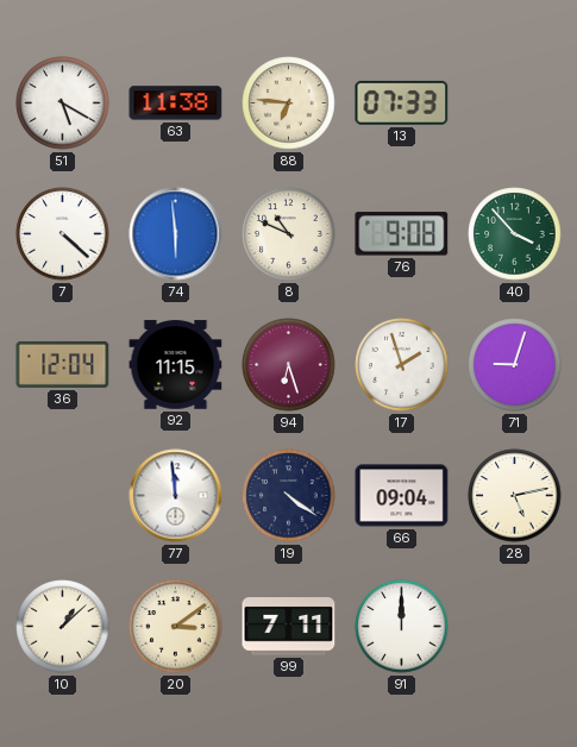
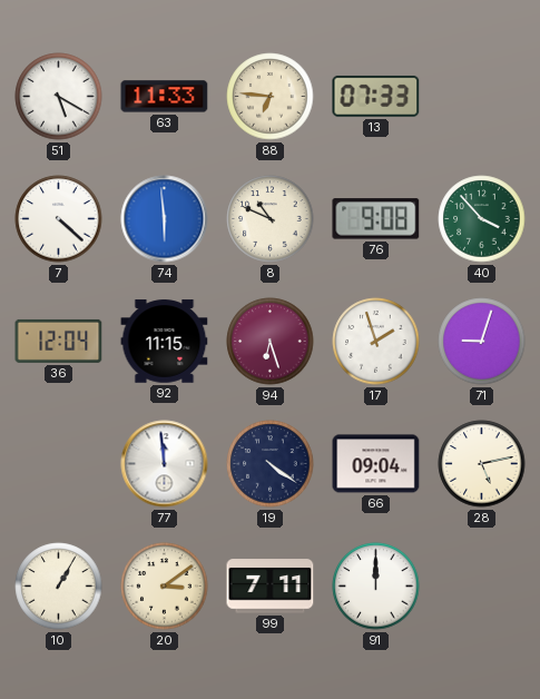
63: 11:38 -> 11:33 (165, 97)
10: 1:08 -> 1:05 (59, 587)
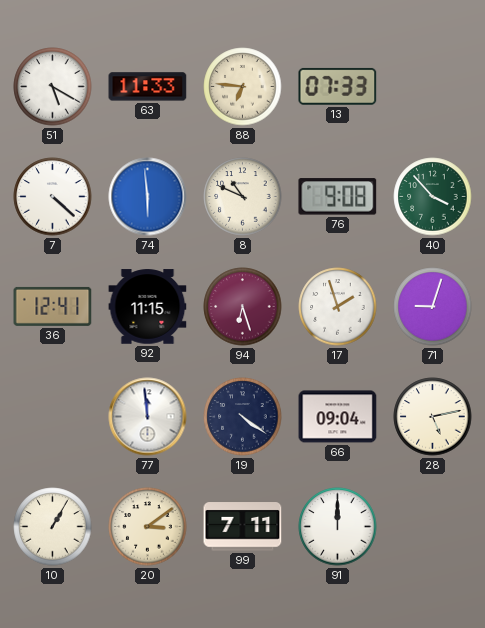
36: 12:04 -> 12:41 (53, 306)
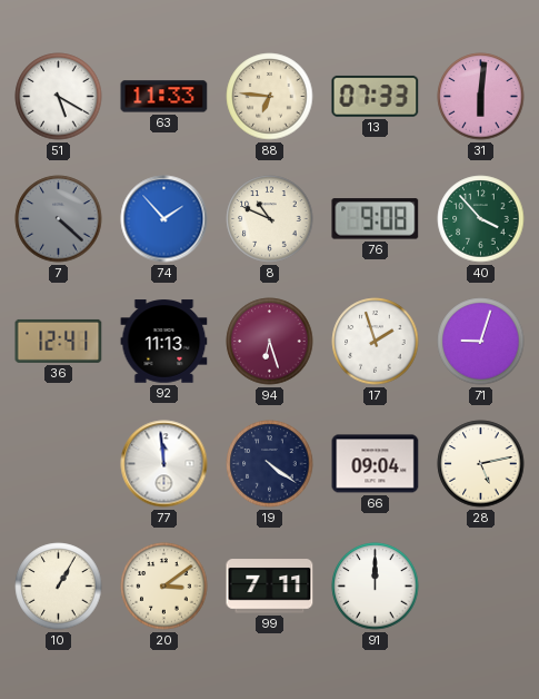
31: none -> 6:01 (481, 97)
7 dial: white -> grey (59, 219)
74: 5:59 -> 1:53 (164, 219)
92: 11:15 -> 11:13 (164, 342)
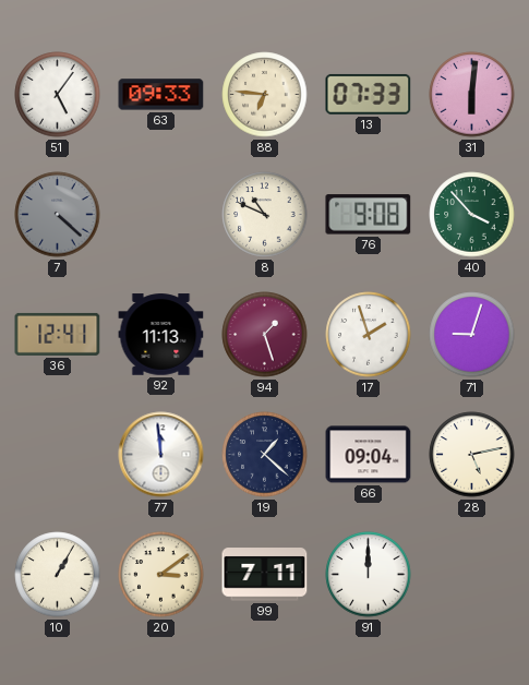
51: 5:20 -> 5:06 (58, 95)
63: 11:33 -> 09:33 (161, 95)
74: 1:53 -> none (164, 219)
94: 6:27 -> 1:27 (265, 335)
19: 4:21 -> 1:22 (265, 455)
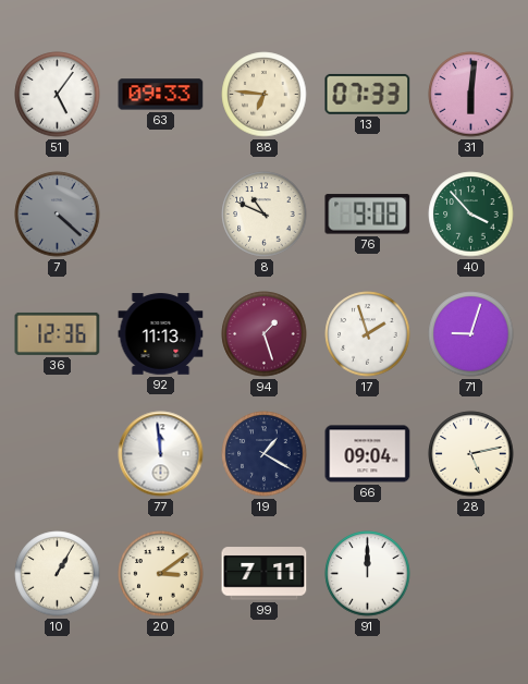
36: 12:41 -> 12:36 (58, 333)
19: 1:22 -> 1:20 (265, 454)
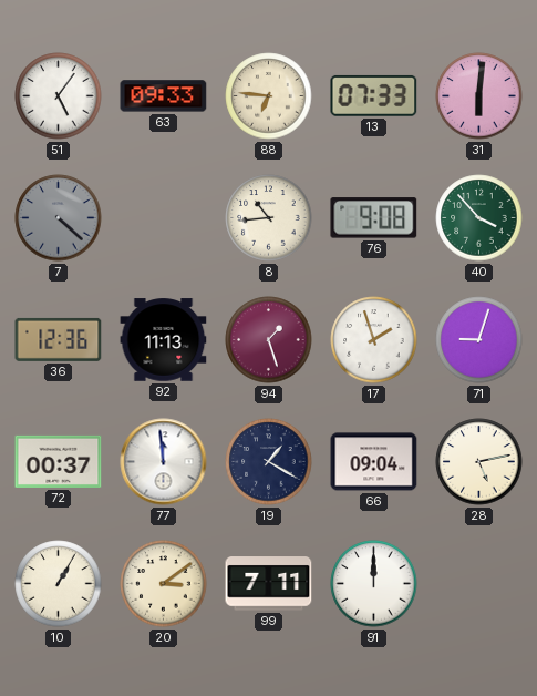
8: 10:49 -> 10:44 (269, 218)
72: none -> 00:37 (59, 461)
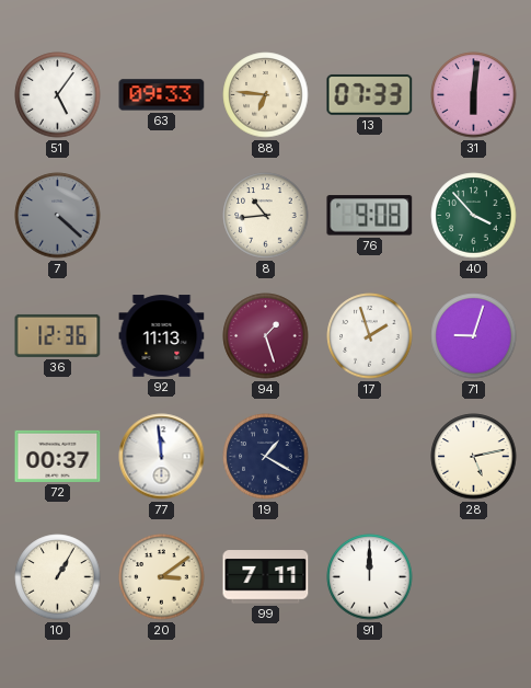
66: 09:04 -> none (374, 462)
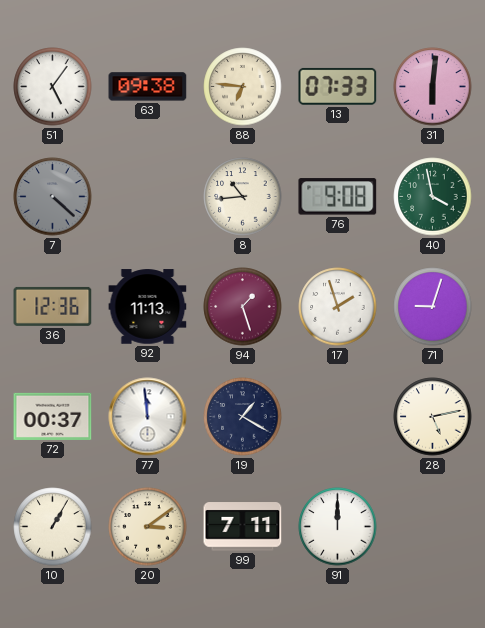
63: 09:33 -> 09:38 (148, 87)
40: 3:53 -> 3:58 (433, 197)
